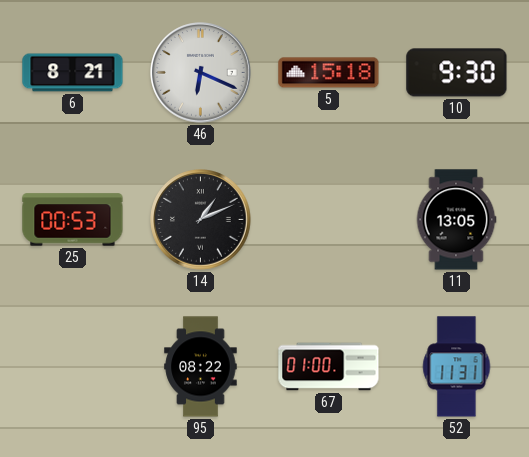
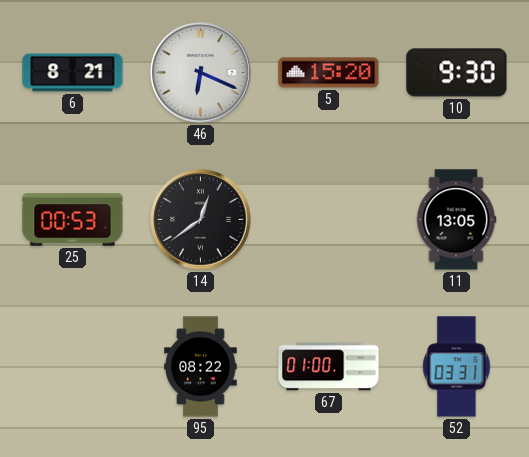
5: 15:18 -> 15:20 (329, 73)
14: 1:11 -> 12:39 (201, 220)
52: 11:31 -> 03:31 (457, 367)
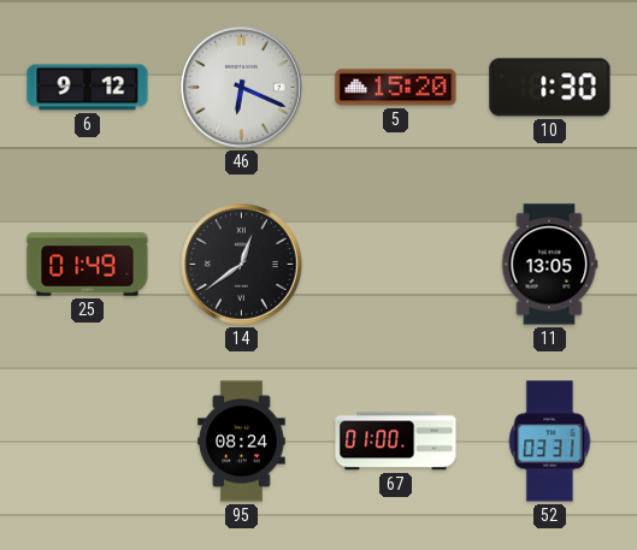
6: 8:21 -> 9:12 (88, 88)
10: 9:30 -> 1:30 (550, 88)
25: 00:53 -> 01:49 (88, 265)
95: 08:22 -> 08:24 (242, 442)
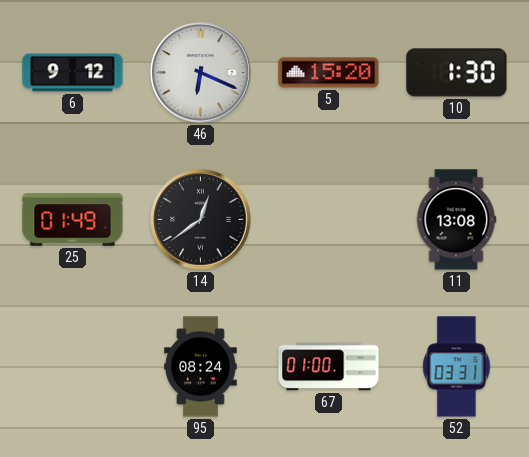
11: 13:05 -> 13:08 (456, 220)
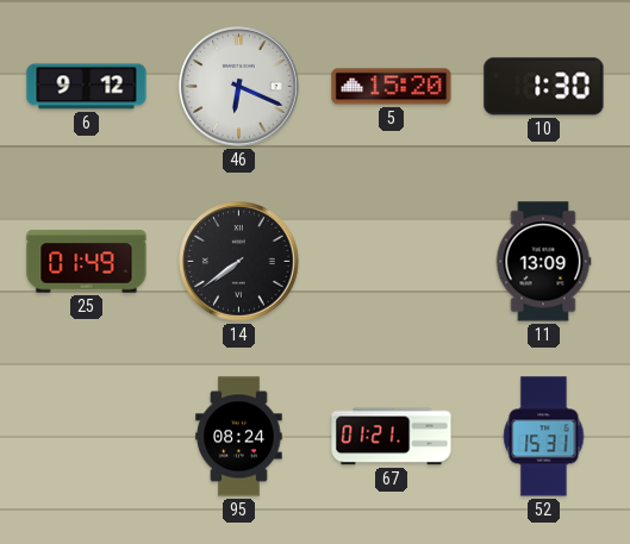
14: 12:39 -> 7:39 (239, 262)
11: 13:08 -> 13:09 (543, 262)
67: 01:00 -> 01:21 (392, 437)
52: 03:31 -> 15:31 (544, 437)
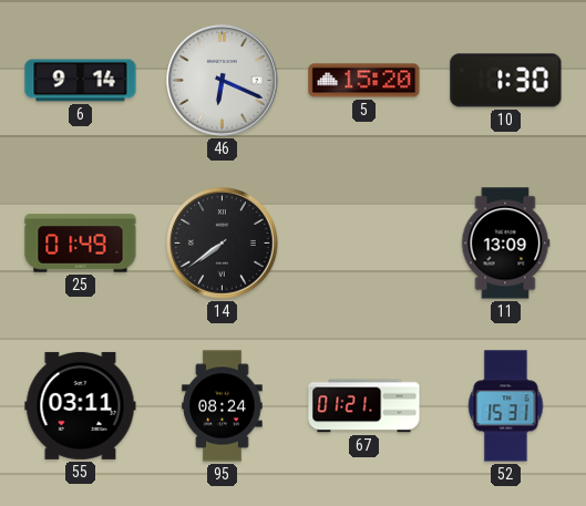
6: 9:12 -> 9:14 (81, 81)
55: none -> 03:11 (81, 405)
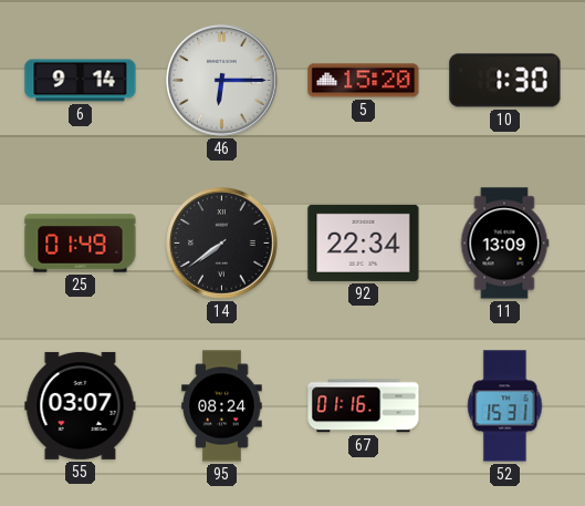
46: 6:19 -> 6:15 (222, 81)
92: none -> 22:34 (364, 242)
55: 03:11 -> 03:07 (81, 405)
67: 01:21 -> 01:16 (364, 406)
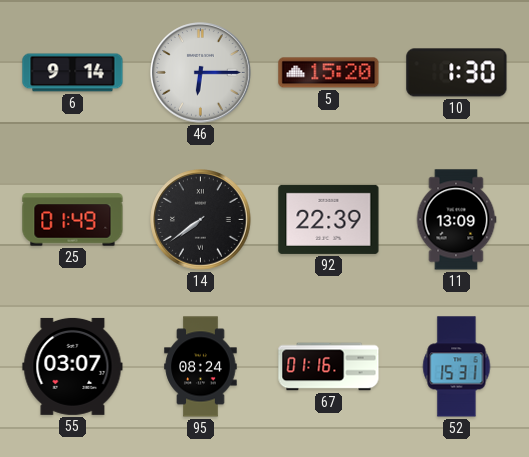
92: 22:34 -> 22:39 (329, 219)
